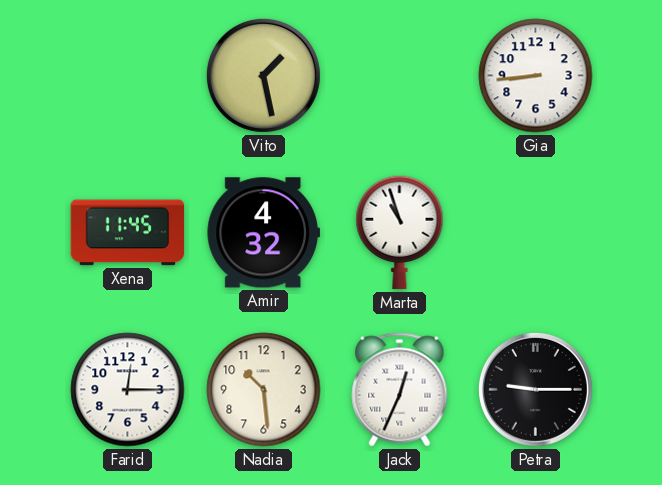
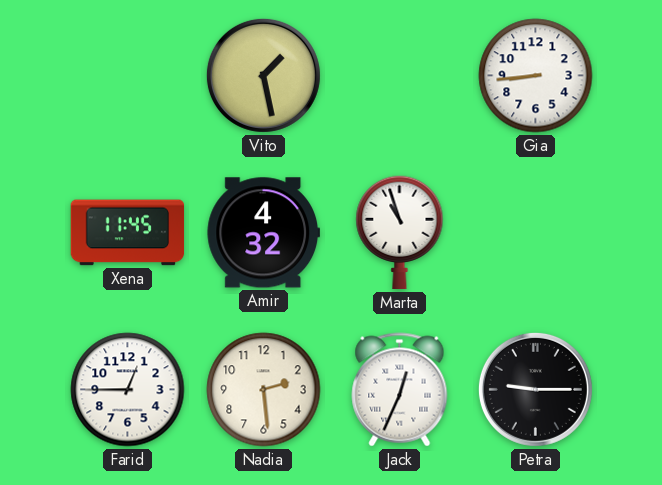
Farid: 12:15 -> 12:45 (128, 390)
Nadia: 10:29 -> 2:29 (264, 390)
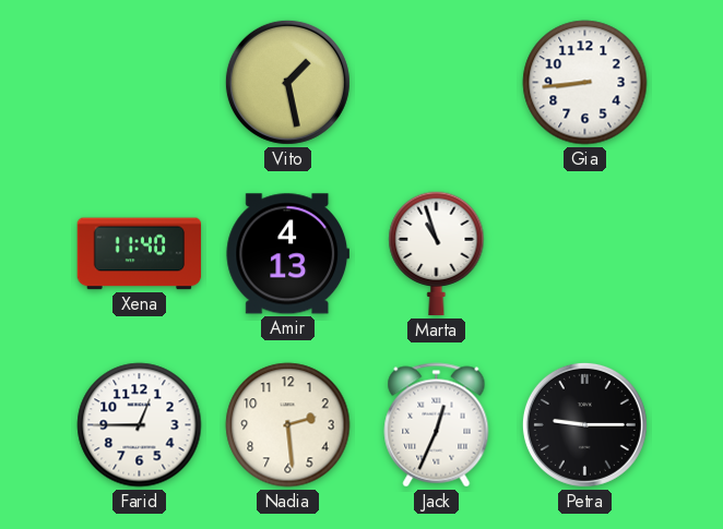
Xena: 11:45 -> 11:40 (140, 254)
Amir: 4:32 -> 4:13 (287, 254)
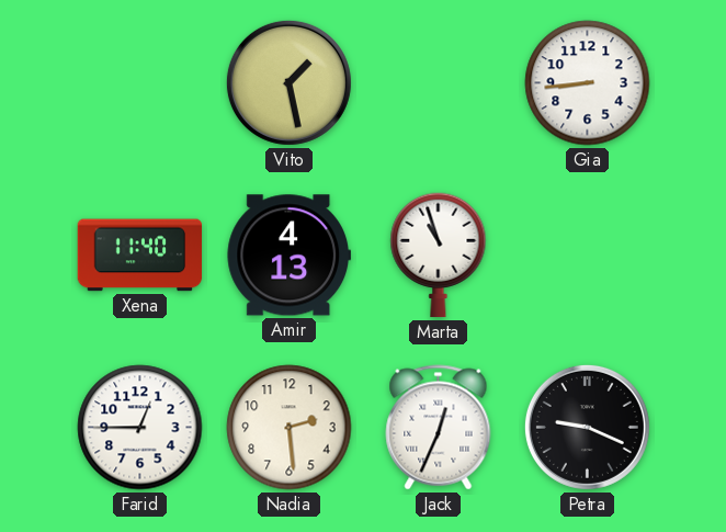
Petra: 9:15 -> 9:19 (587, 427)
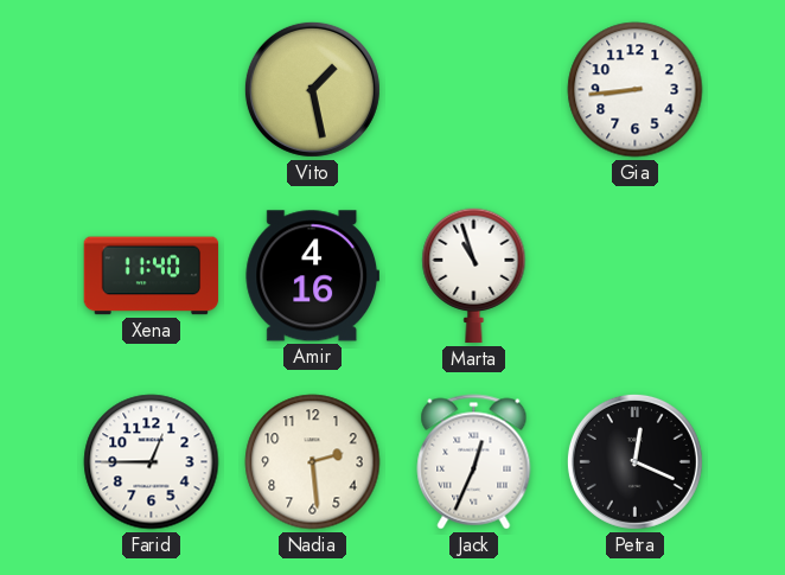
Amir: 4:13 -> 4:16 (312, 276)
Petra: 9:19 -> 12:19 (634, 461)
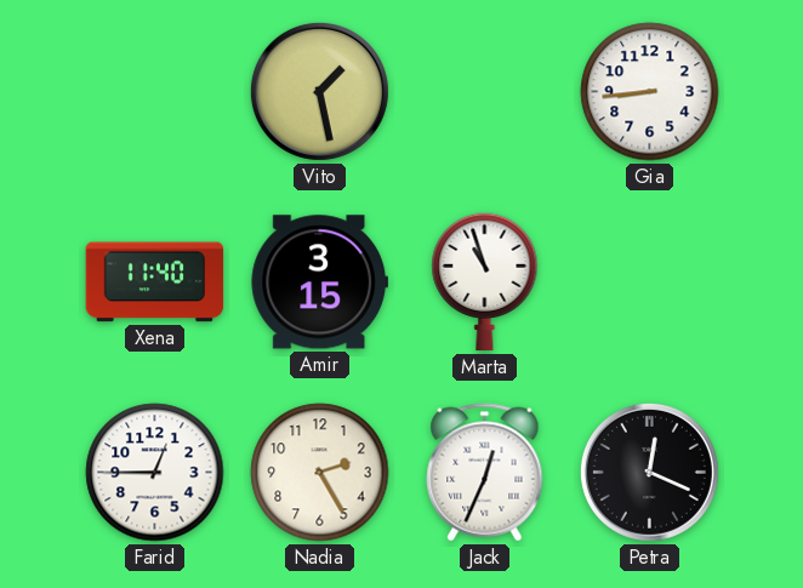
Amir: 4:16 -> 3:15 (319, 282)
Nadia: 2:29 -> 2:25 (320, 473)
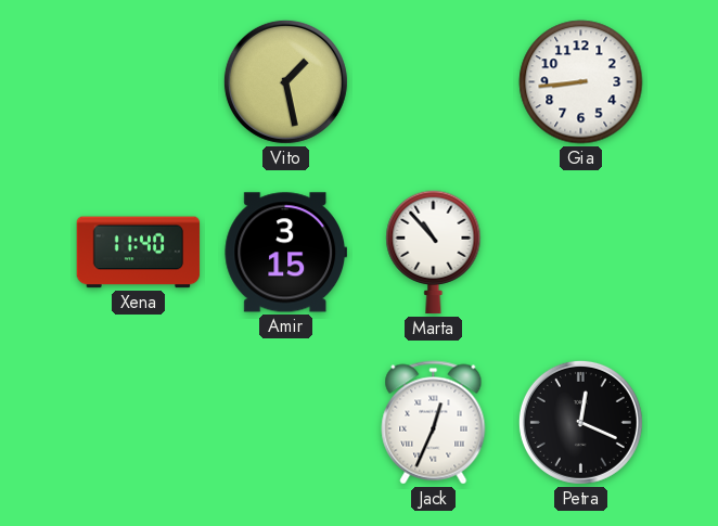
Marta: 10:57 -> 10:53 (434, 253)
Farid: 12:45 -> none (155, 473)
Nadia: 2:25 -> none (320, 473)
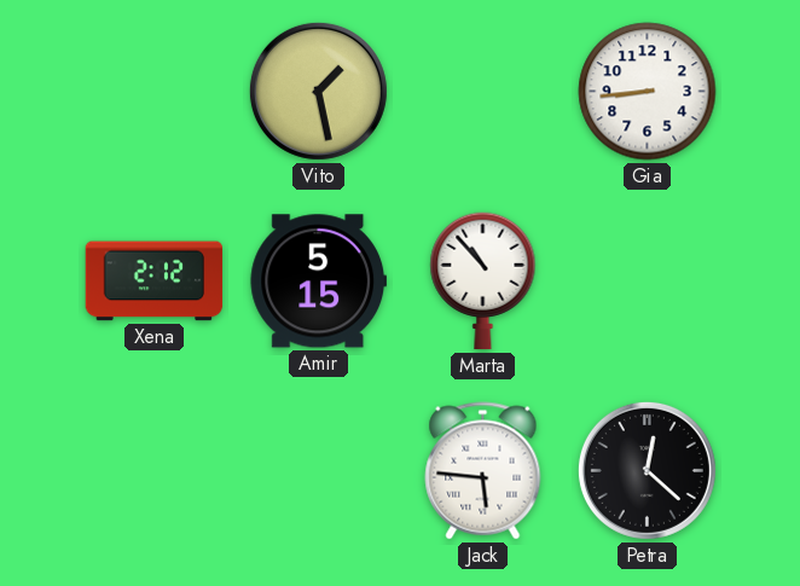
Xena: 11:40 -> 2:12 (155, 282)
Amir: 3:15 -> 5:15 (318, 282)
Jack: 12:34 -> 5:46 (483, 471)
Petra: 12:19 -> 12:22 (647, 470)
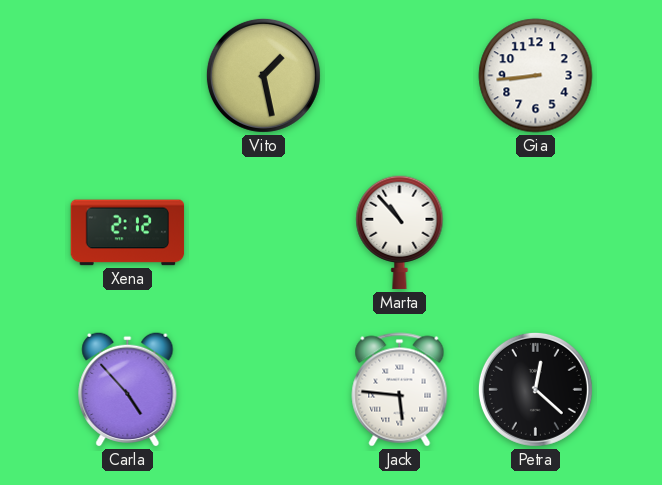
Amir: 5:15 -> none (318, 282)
Carla: none -> 4:53 (128, 389)
